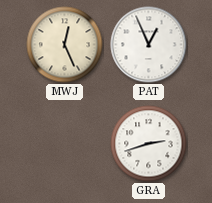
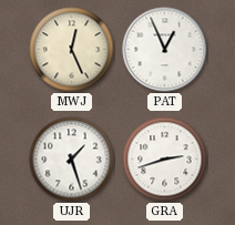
UJR: none -> 1:27 (72, 160)
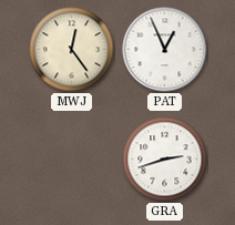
MWJ: 12:26 -> 12:24 (72, 50)
UJR: 1:27 -> none (72, 160)
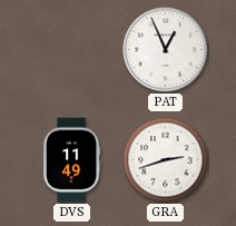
MWJ: 12:24 -> none (72, 50)
DVS: none -> 11:49 (72, 160)
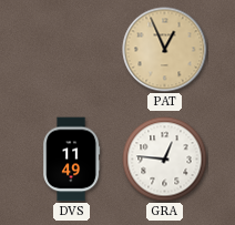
PAT dial: white -> champagne (165, 50)
GRA: 2:42 -> 12:46 (165, 160)
